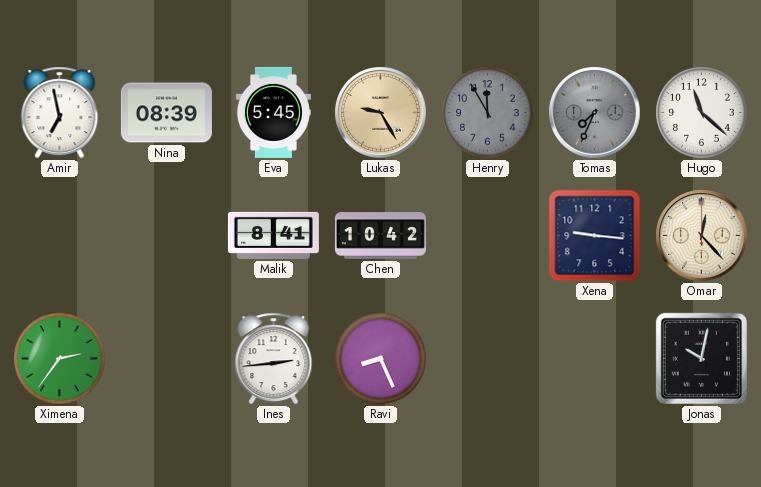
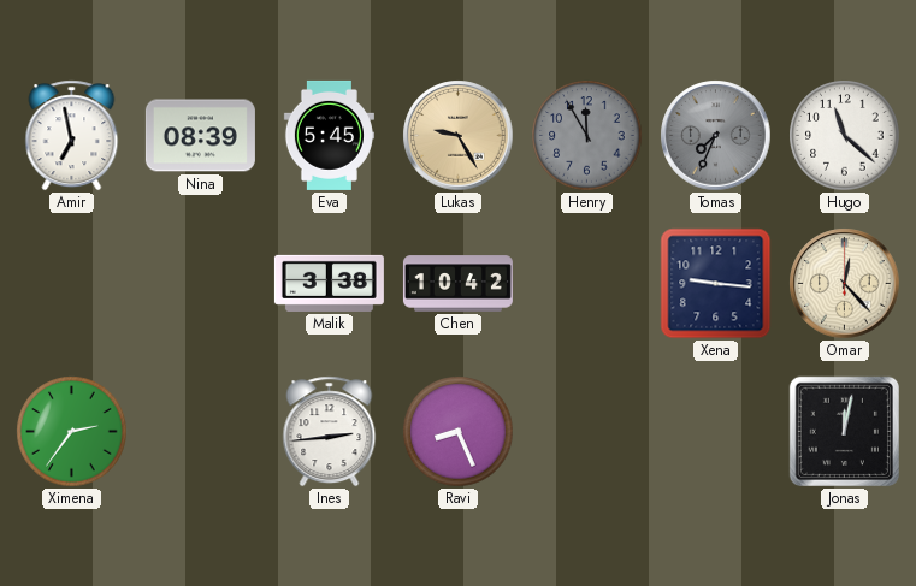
Malik: 8:41 -> 3:38 (329, 283)
Jonas: 10:02 -> 12:02 (844, 431)
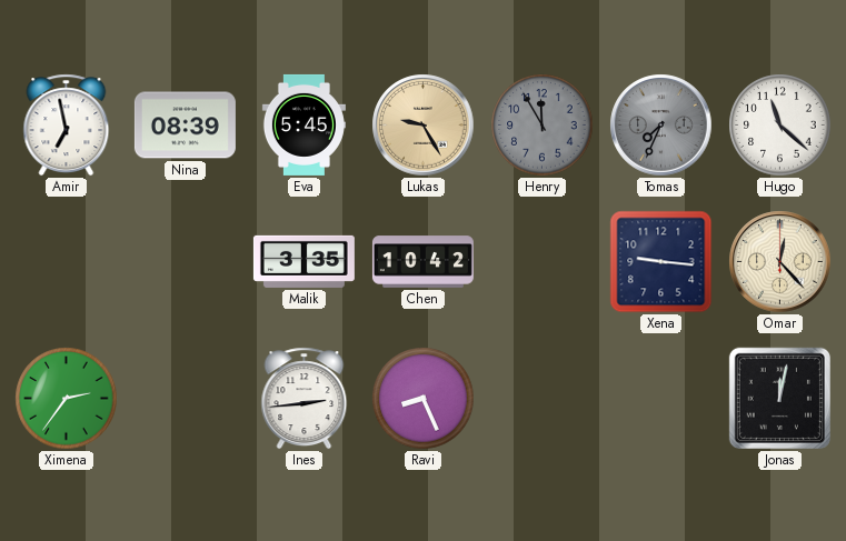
Malik: 3:38 -> 3:35 (303, 261)
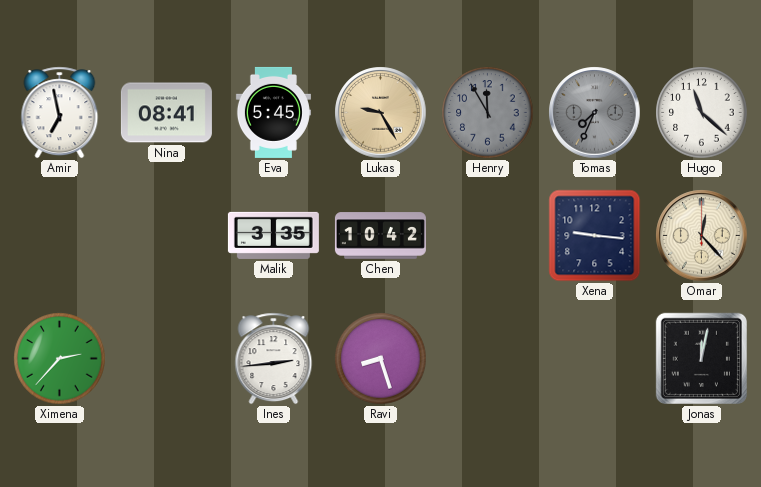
Nina: 08:39 -> 08:41 (166, 113)
Ximena: 2:36 -> 2:37 (60, 359)
Ravi: 8:26 -> 8:27 (381, 359)
